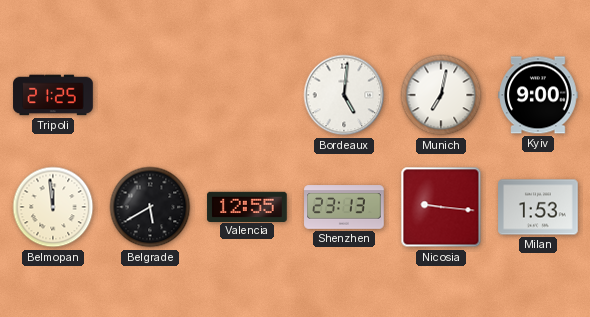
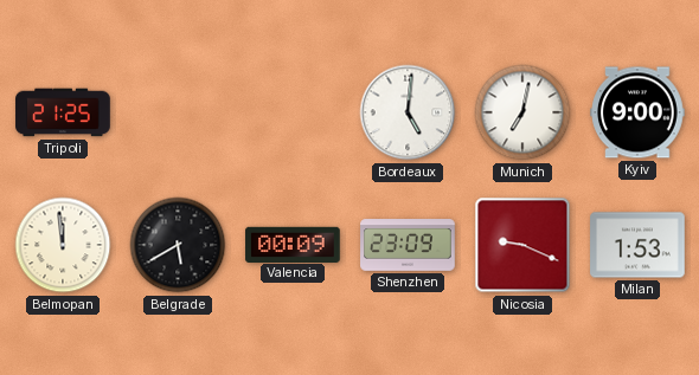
Valencia: 12:55 -> 00:09 (293, 244)
Shenzhen: 23:13 -> 23:09 (408, 245)
Nicosia: 9:16 -> 9:19 (522, 245)
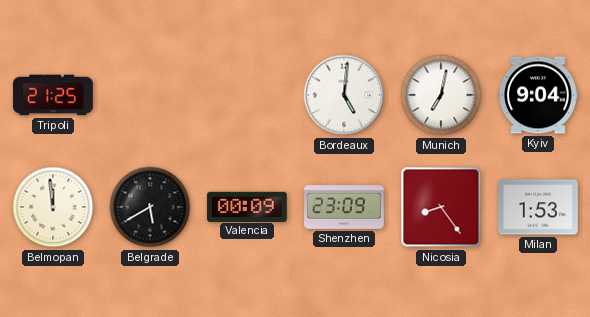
Kyiv: 9:00 -> 9:04 (538, 95)
Nicosia: 9:19 -> 8:24 (441, 207)
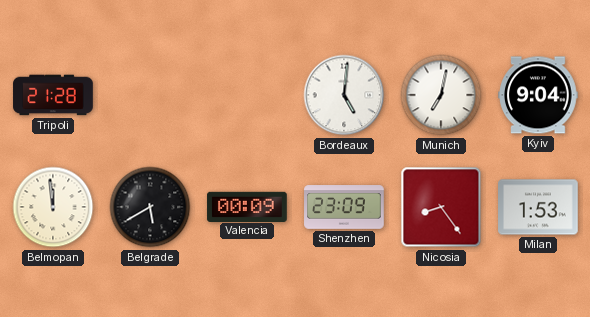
Tripoli: 21:25 -> 21:28 (53, 95)
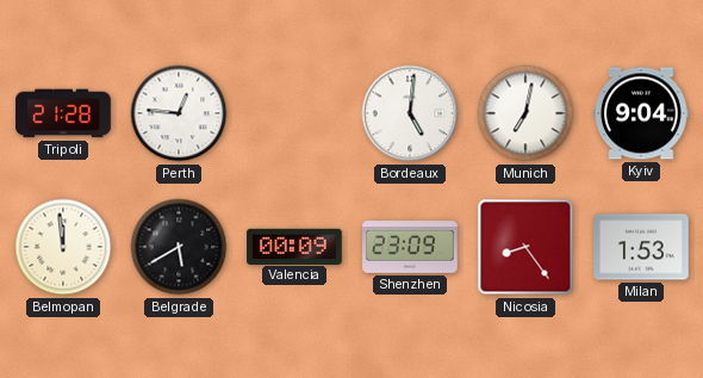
Perth: none -> 12:46 (179, 113)
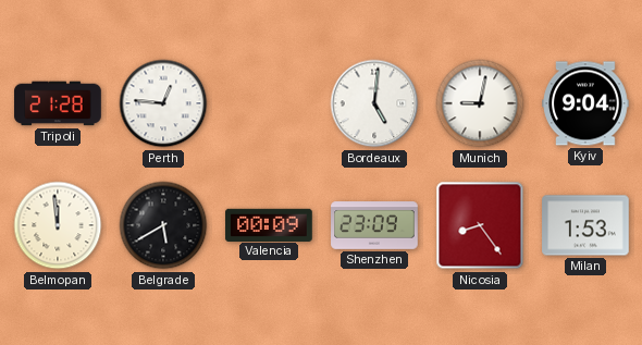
Munich: 7:02 -> 9:02 (480, 103)
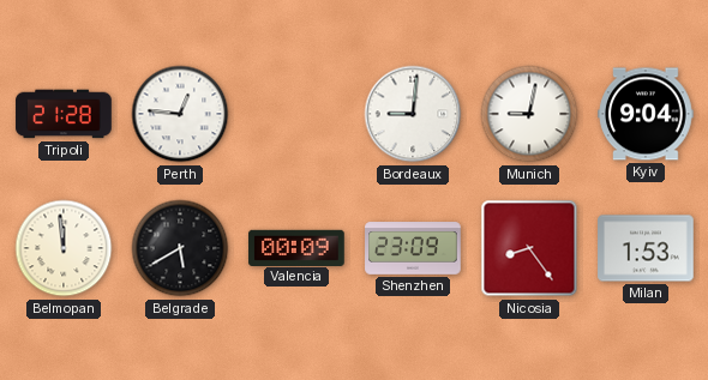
Bordeaux: 5:01 -> 9:01 (413, 114)
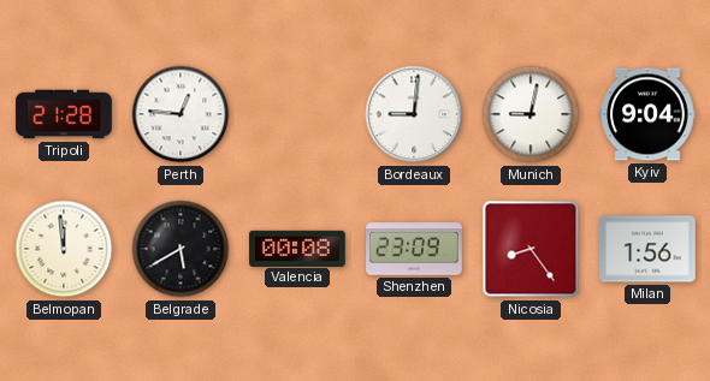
Valencia: 00:09 -> 00:08 (297, 248)
Milan: 1:53 -> 1:56 (647, 249)
